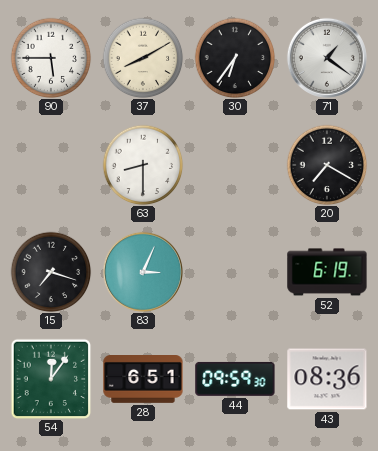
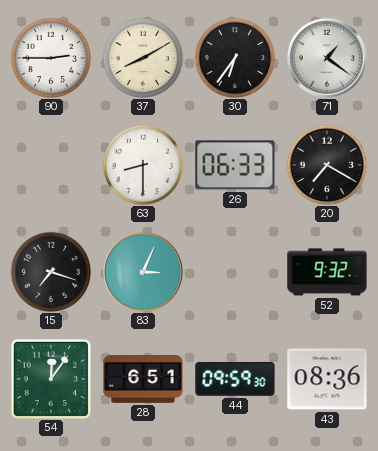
90: 5:45 -> 2:45 (51, 58)
26: none -> 06:33 (235, 165)
52: 6:19 -> 9:32 (327, 272)
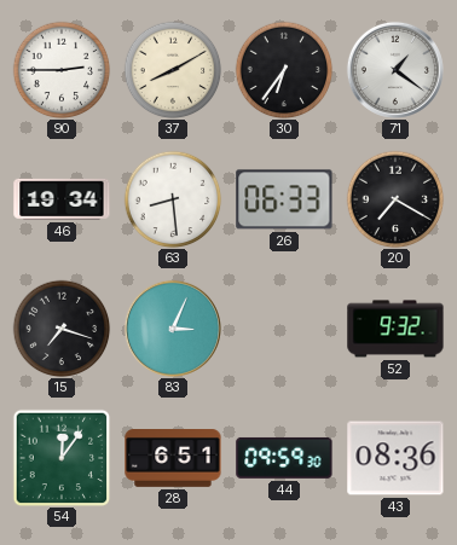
46: none -> 19:34 (62, 199)
63: 8:30 -> 8:29 (173, 199)
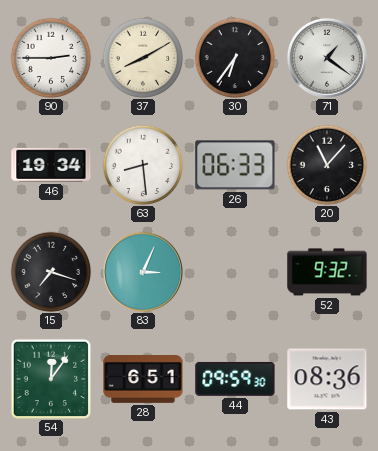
20: 7:20 -> 11:07 (327, 165)
